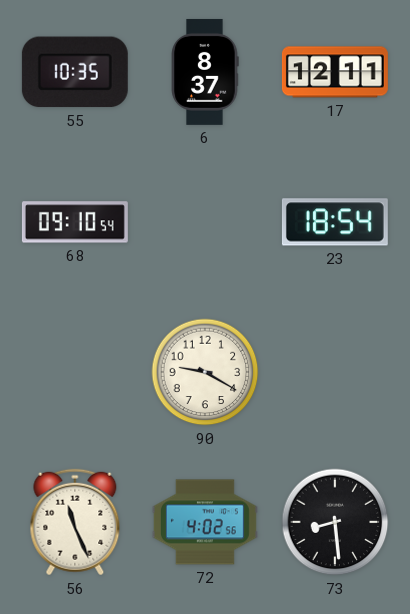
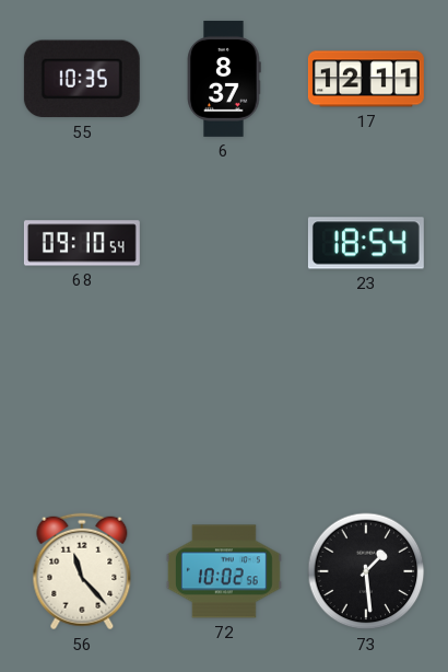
90: 9:20 -> none (205, 372)
56: 11:26 -> 11:23 (82, 571)
72: 4:02 -> 10:02 (224, 571)
73: 8:29 -> 1:29 (366, 571)
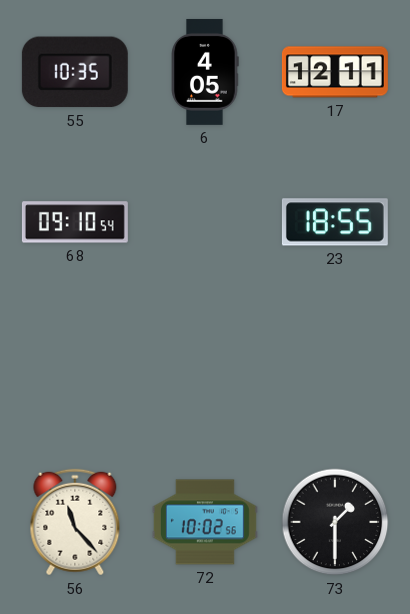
6: 8:37 -> 4:05 (205, 72)
23: 18:54 -> 18:55 (335, 222)
73: 1:29 -> 1:30 (335, 522)
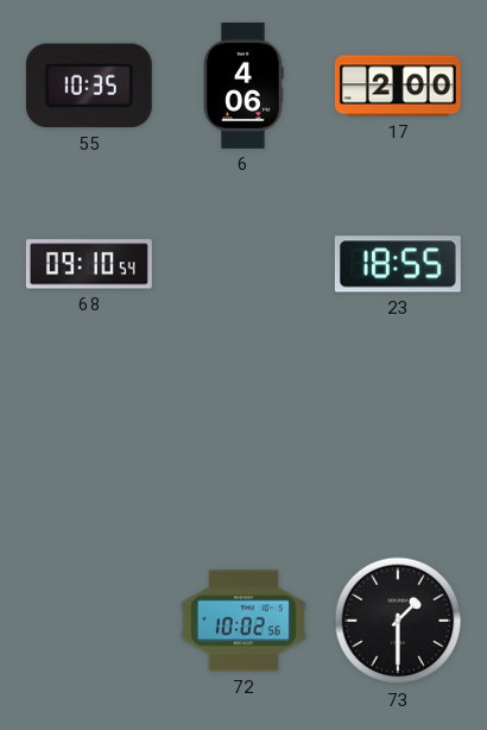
6: 4:05 -> 4:06 (243, 86)
17: 12:11 -> 2:00 (398, 86)
56: 11:23 -> none (75, 522)
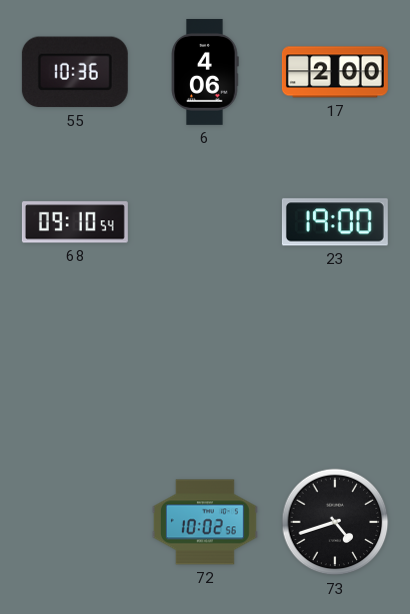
55: 10:35 -> 10:36 (75, 72)
23: 18:55 -> 19:00 (335, 222)
73: 1:30 -> 4:42 (335, 522)
